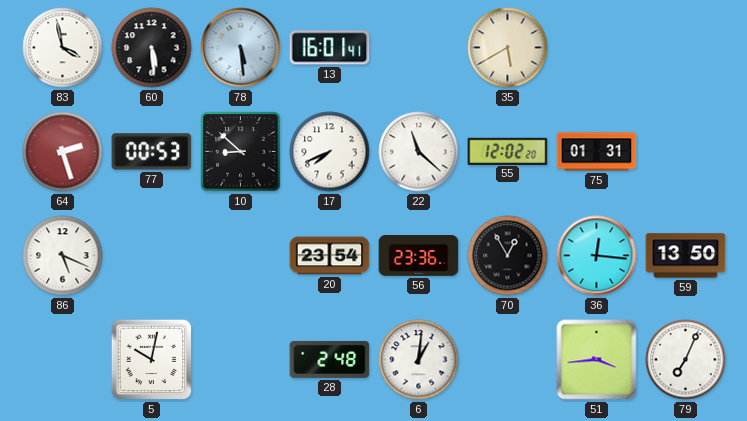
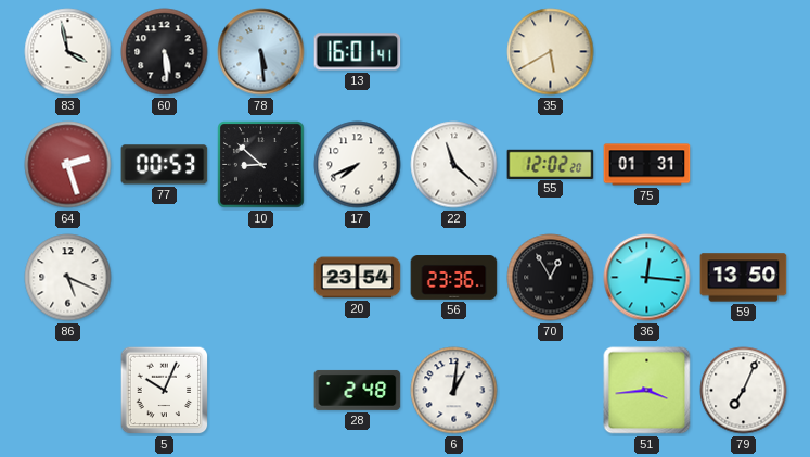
5: 10:02 -> 10:04 (165, 391)
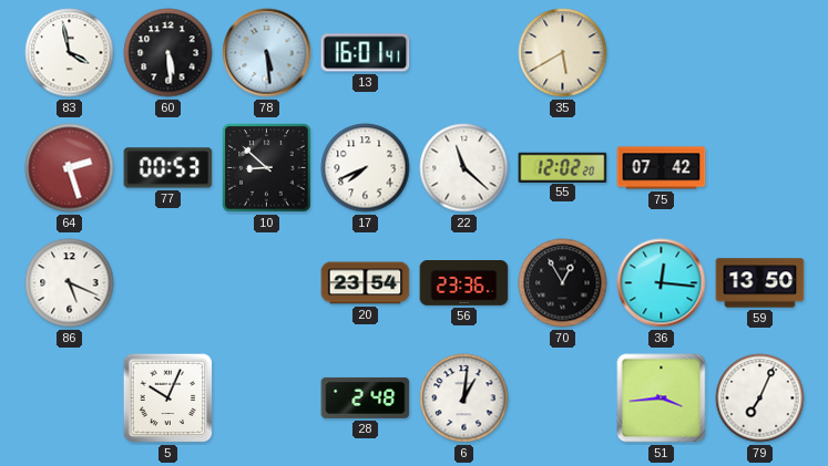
75: 01:31 -> 07:42 (662, 168)
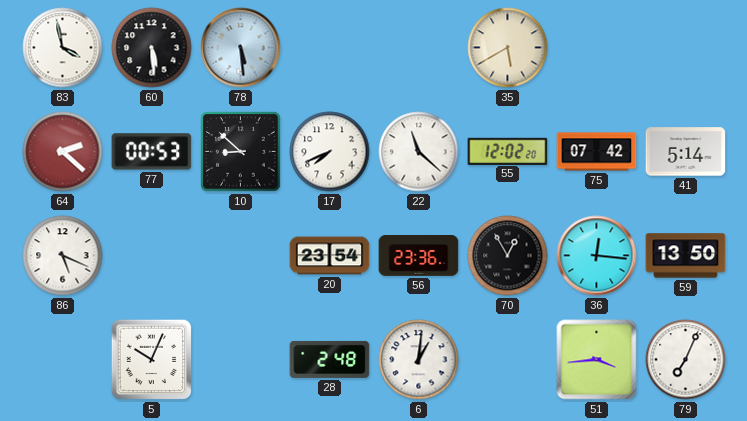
13: 16:01 -> none (366, 53)
64: 2:27 -> 2:22 (63, 152)
41: none -> 5:14 (686, 152)
